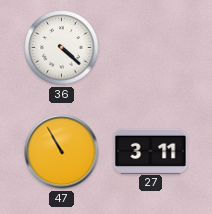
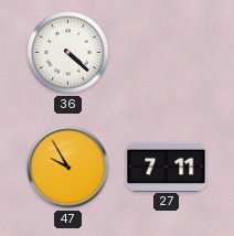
47: 10:55 -> 9:55 (68, 168)
27: 3:11 -> 7:11 (167, 167)
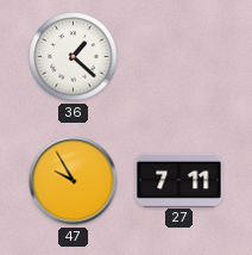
36: 4:22 -> 1:22 (74, 57)
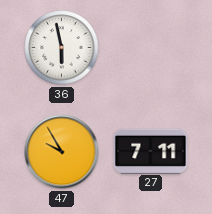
36: 1:22 -> 5:58 (62, 48)
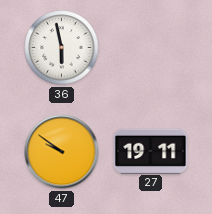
47: 9:55 -> 9:51 (62, 152)
27: 7:11 -> 19:11 (151, 151)
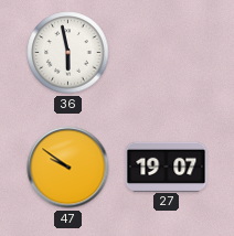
27: 19:11 -> 19:07 (167, 167)
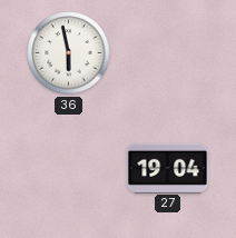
47: 9:51 -> none (68, 168)
27: 19:07 -> 19:04 (168, 168)
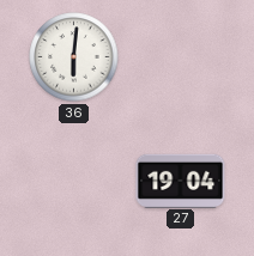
36: 5:58 -> 6:01 (74, 57)
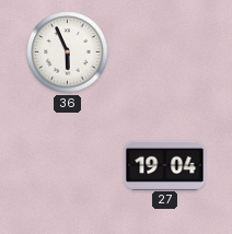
36: 6:01 -> 5:56 (68, 52)
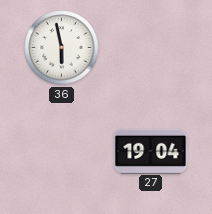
36: 5:56 -> 5:58 (62, 48)
